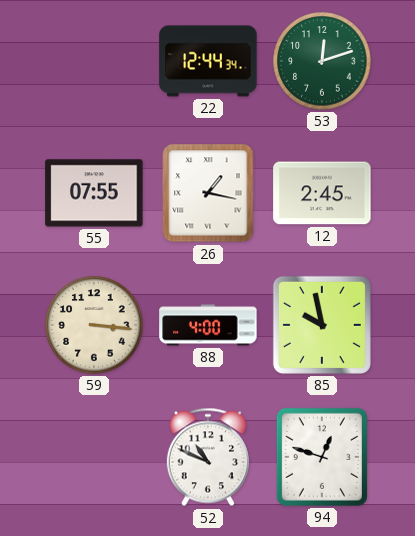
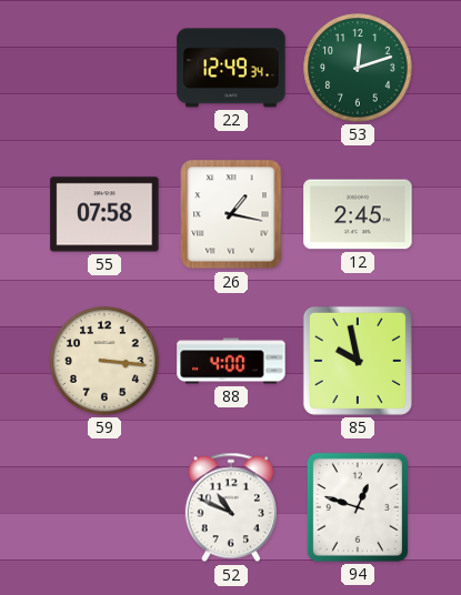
22: 12:44 -> 12:49 (231, 68)
55: 07:55 -> 07:58 (104, 214)
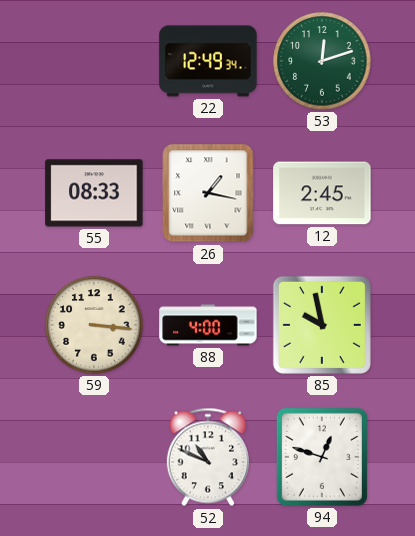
55: 07:58 -> 08:33 (94, 193)
